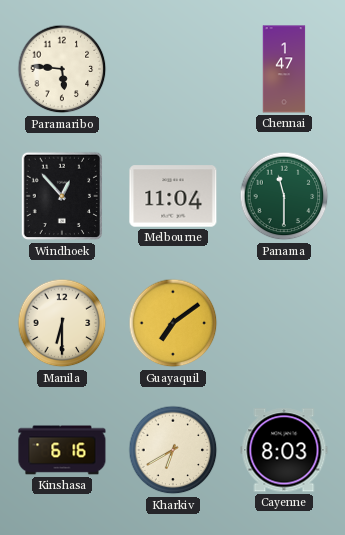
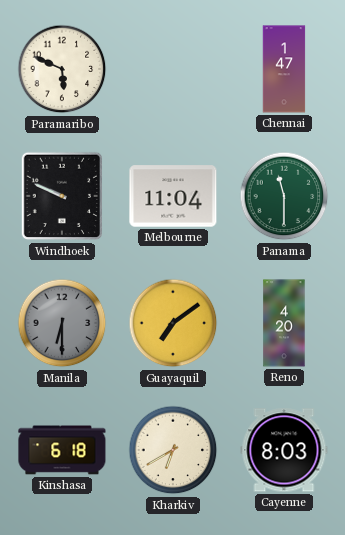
Paramaribo: 5:46 -> 5:49 (62, 69)
Windhoek: 12:53 -> 9:49 (61, 196)
Manila dial: cream -> grey (62, 323)
Reno: none -> 4:20 (284, 323)
Kinshasa: 6:16 -> 6:18 (62, 450)
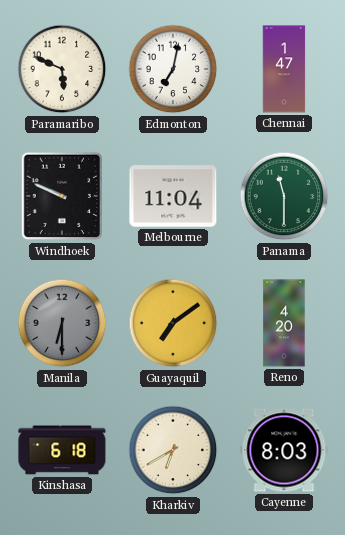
Edmonton: none -> 7:02 (173, 69)
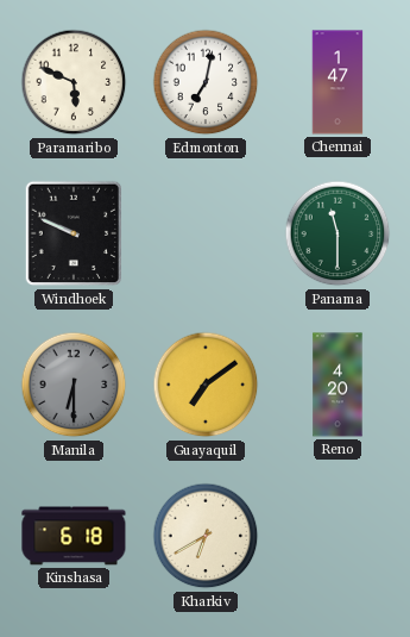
Melbourne: 11:04 -> none (173, 196)
Cayenne: 8:03 -> none (284, 450)
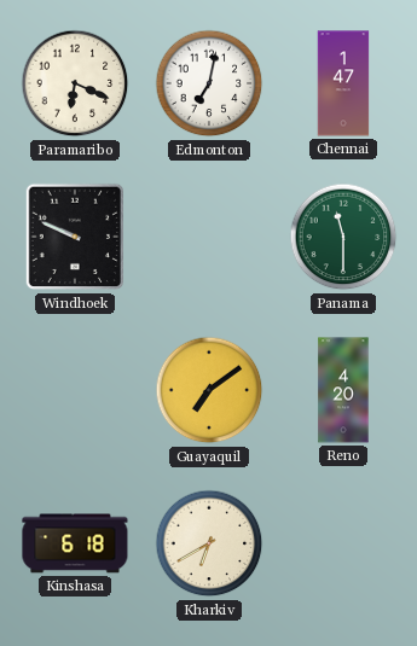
Paramaribo: 5:49 -> 6:19 (75, 83)
Manila: 6:30 -> none (74, 385)
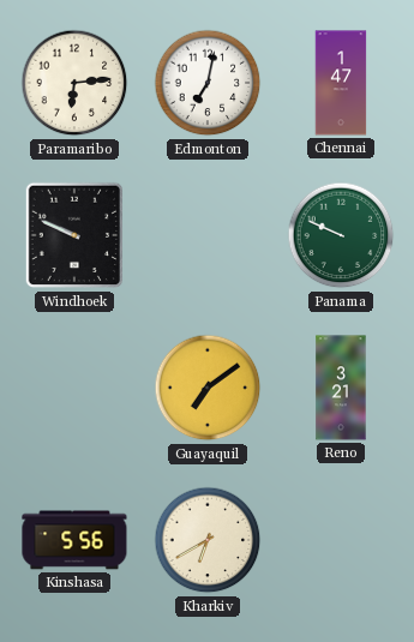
Paramaribo: 6:19 -> 6:14 (74, 83)
Panama: 11:30 -> 9:49 (341, 235)
Reno: 4:20 -> 3:21 (341, 388)
Kinshasa: 6:18 -> 5:56 (74, 540)
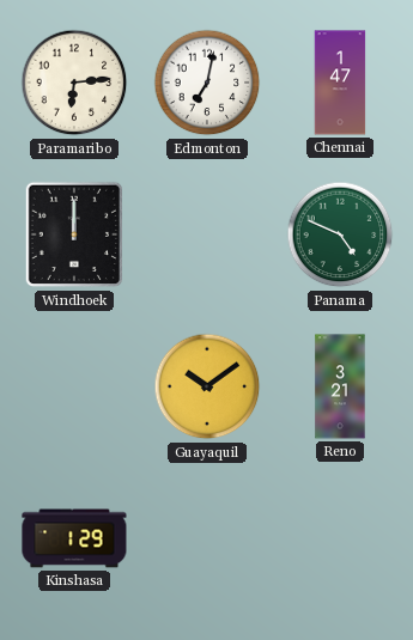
Windhoek: 9:49 -> 12:00 (73, 234)
Panama: 9:49 -> 4:49 (340, 234)
Guayaquil: 7:09 -> 10:09 (207, 386)
Kinshasa: 5:56 -> 1:29 (74, 538)
Kharkiv: 6:40 -> none (208, 540)
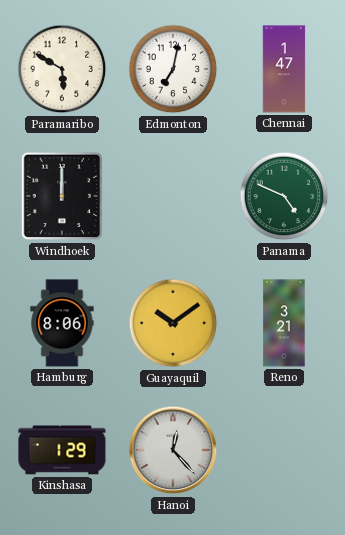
Paramaribo: 6:14 -> 5:50 (62, 69)
Hamburg: none -> 8:06 (62, 323)
Hanoi: none -> 12:23 (173, 450)
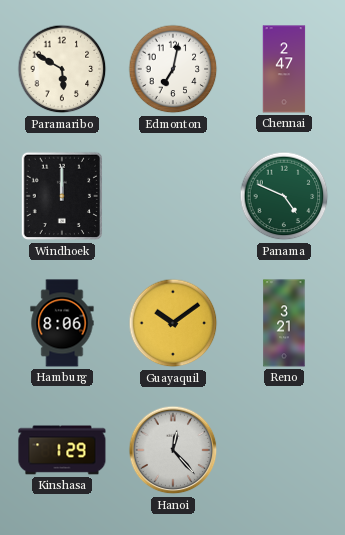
Chennai: 1:47 -> 2:47 (284, 69)
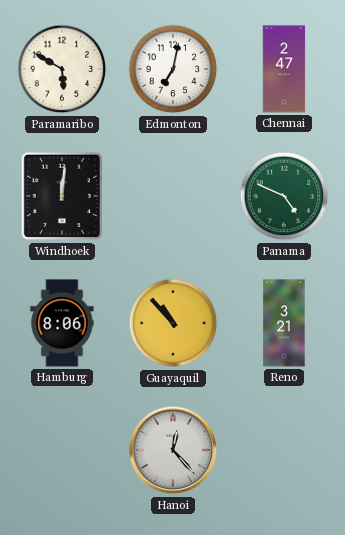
Windhoek: 12:00 -> 12:01 (61, 196)
Guayaquil: 10:09 -> 10:53 (173, 323)
Kinshasa: 1:29 -> none (62, 450)
